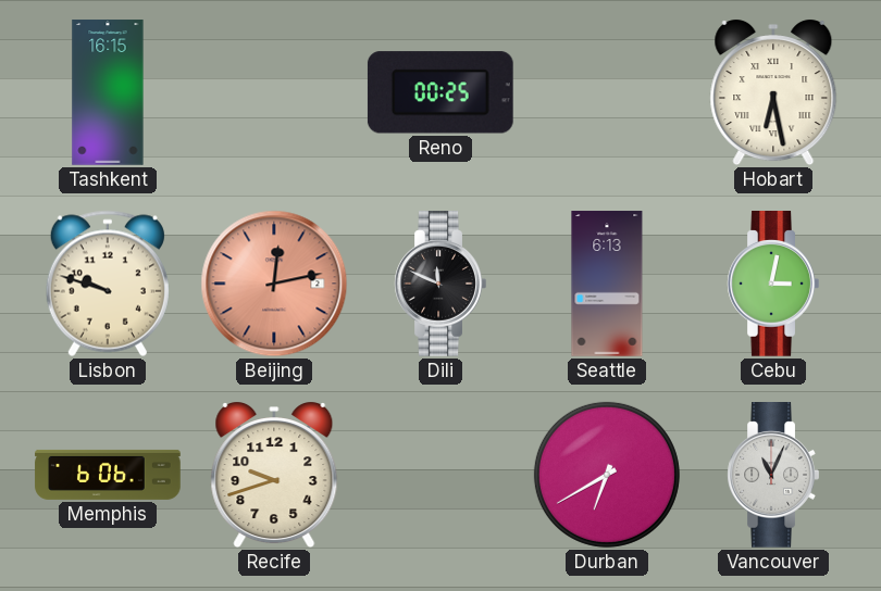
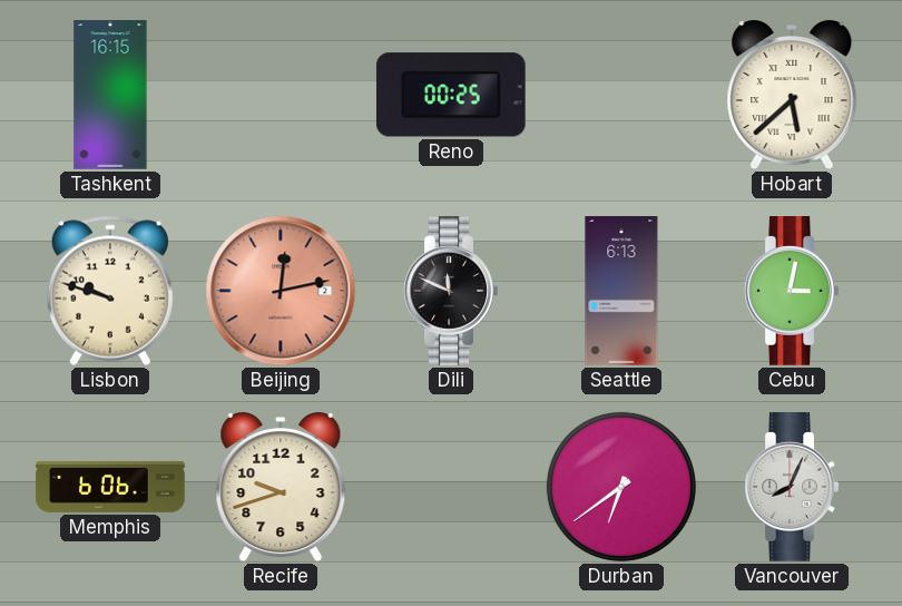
Hobart: 6:28 -> 5:38 (792, 96)
Durban: 6:40 -> 6:39 (621, 487)
Vancouver: 11:04 -> 8:04 (792, 488)
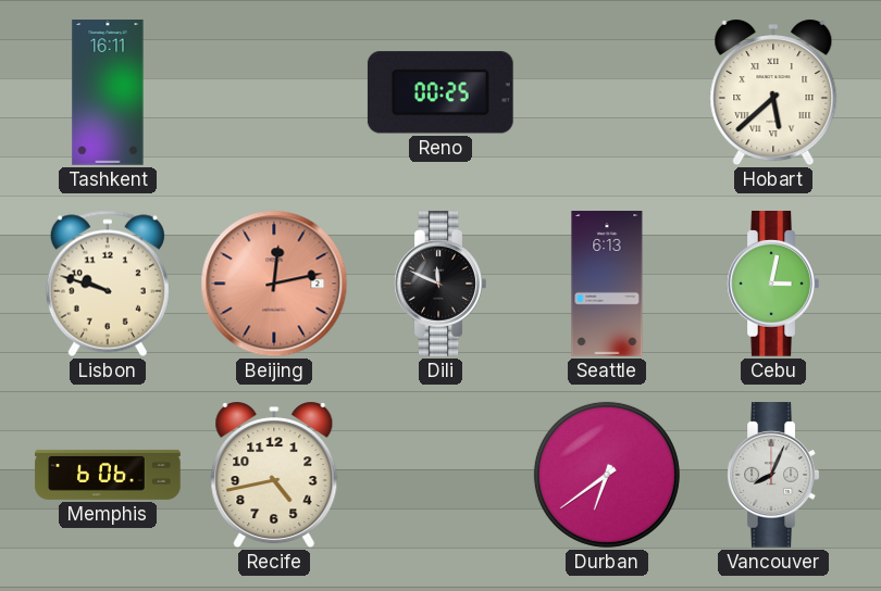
Tashkent: 16:15 -> 16:11 (108, 92)
Recife: 9:42 -> 4:43 (274, 476)
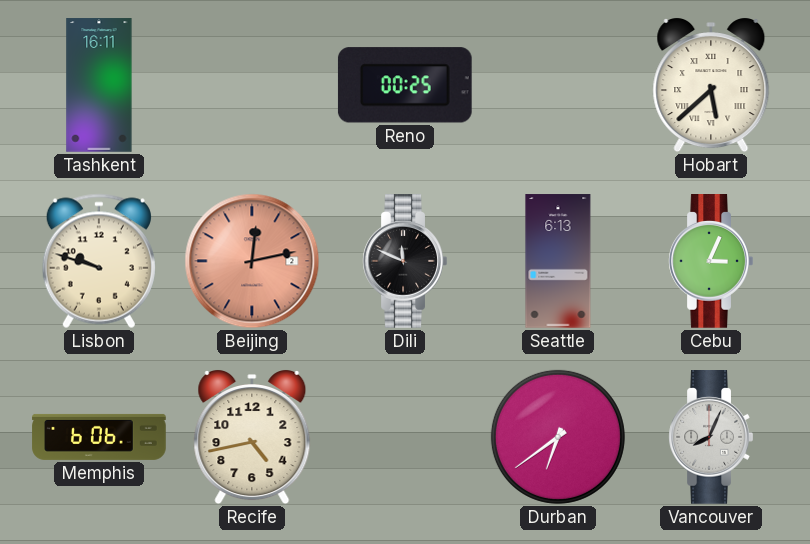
Cebu: 3:02 -> 3:04 (711, 262)
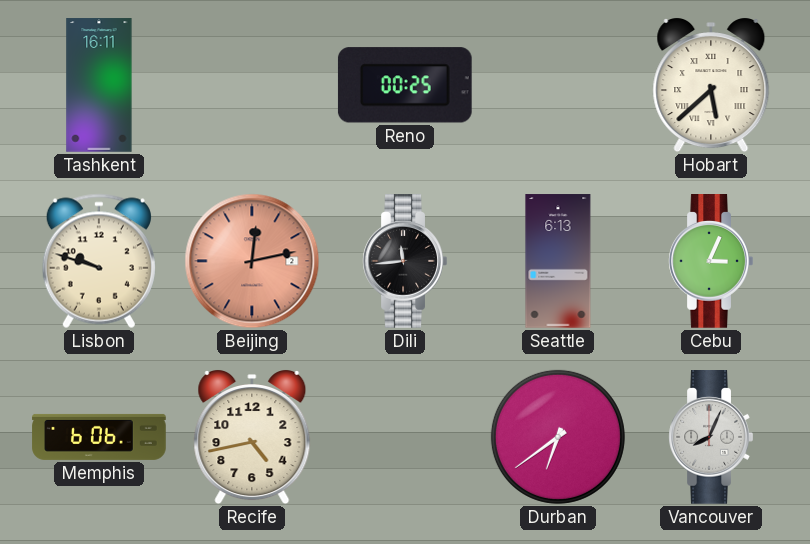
Dili: 11:49 -> 11:44 (405, 262)
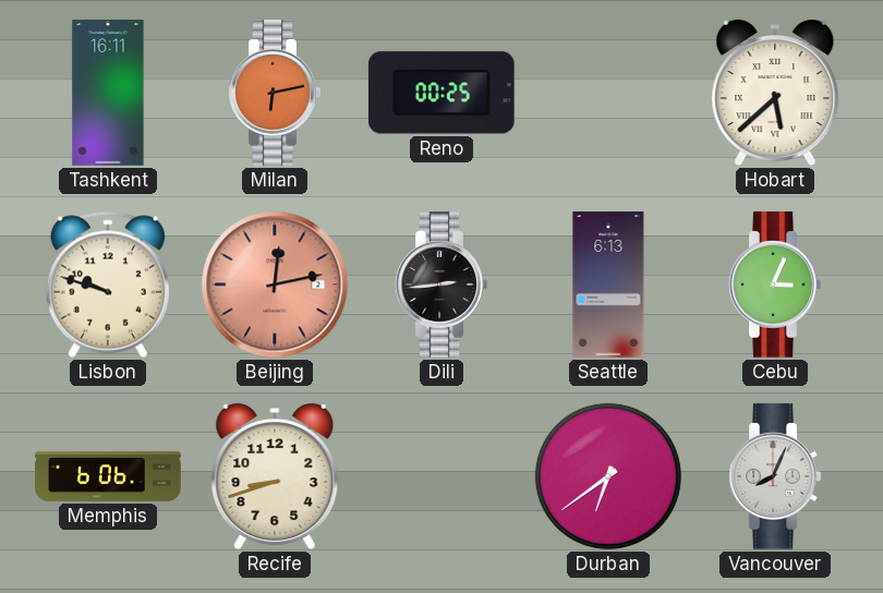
Milan: none -> 6:13 (275, 94)
Dili: 11:44 -> 2:44 (441, 286)
Recife: 4:43 -> 8:42 (275, 477)
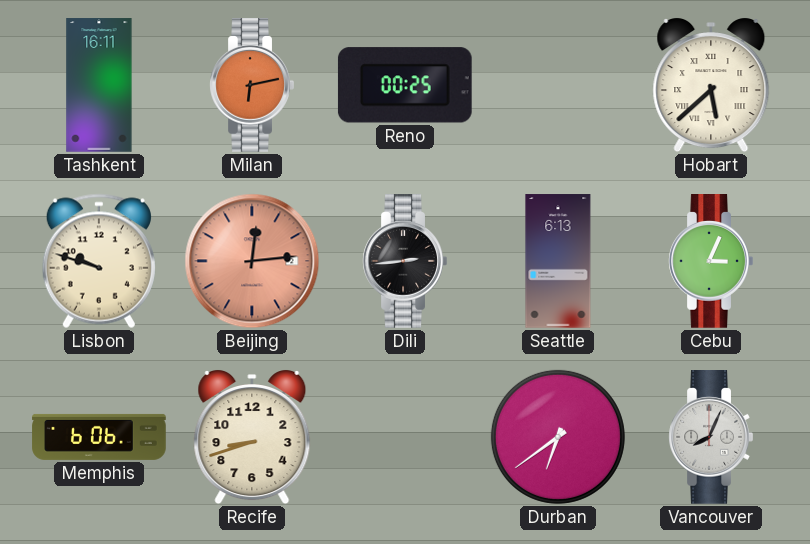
Beijing: 12:13 -> 12:14 (252, 261)
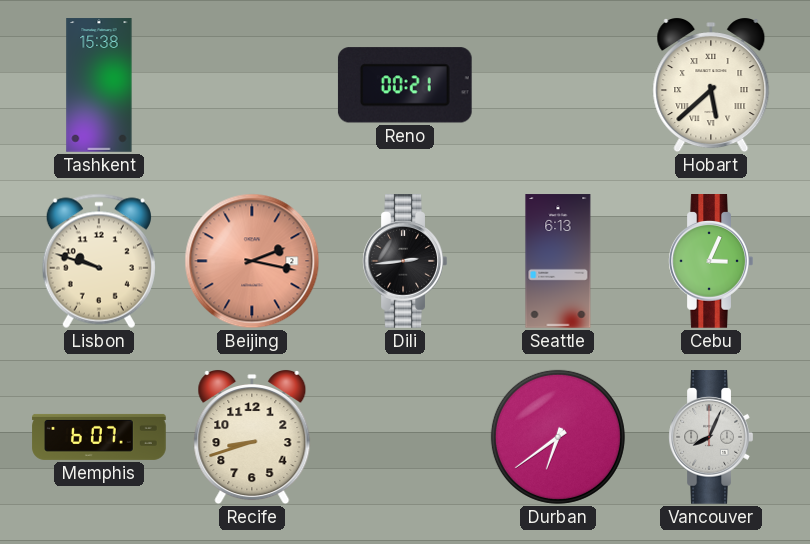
Tashkent: 16:11 -> 15:38 (99, 85)
Milan: 6:13 -> none (252, 86)
Reno: 00:25 -> 00:21 (405, 85)
Beijing: 12:14 -> 2:17 (252, 261)
Memphis: 6:06 -> 6:07 (99, 437)
